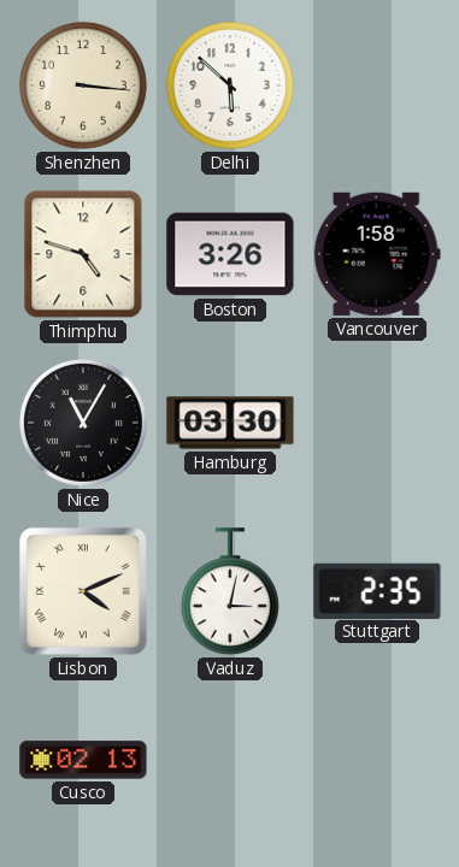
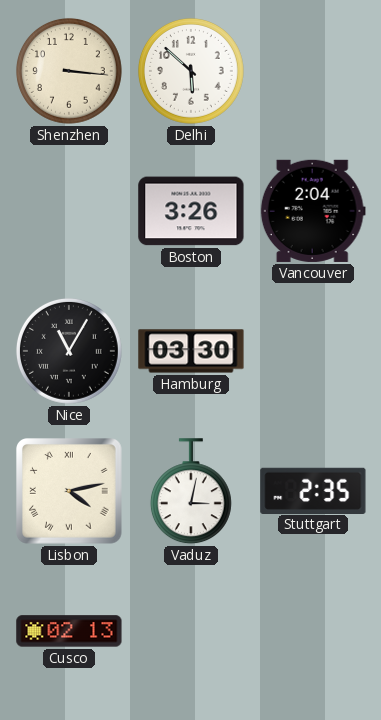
Thimphu: 4:48 -> none (83, 254)
Vancouver: 1:58 -> 2:04 (313, 211)
Lisbon: 4:11 -> 4:13 (70, 492)
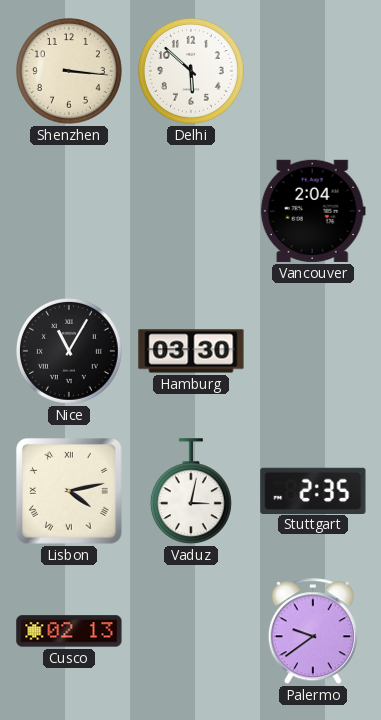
Boston: 3:26 -> none (191, 211)
Palermo: none -> 9:39 (313, 632)
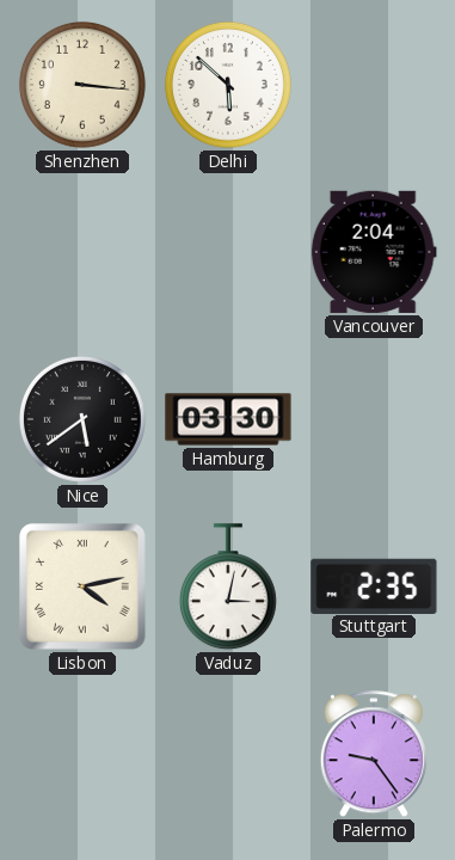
Nice: 11:05 -> 5:39 (82, 419)
Cusco: 02:13 -> none (69, 631)
Palermo: 9:39 -> 9:24 (374, 755)
